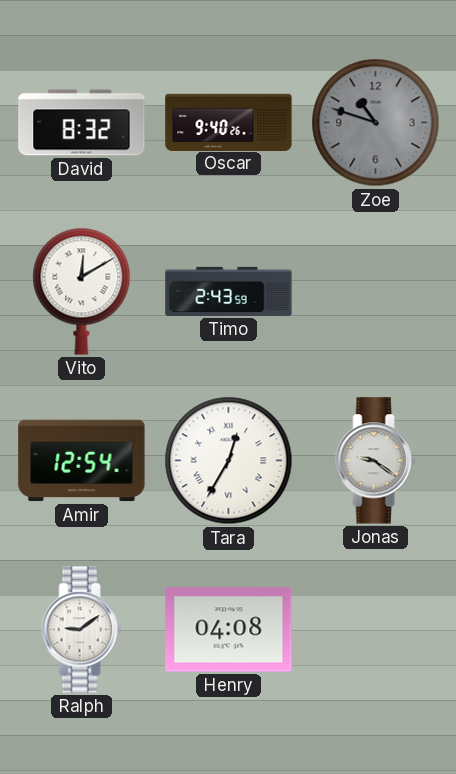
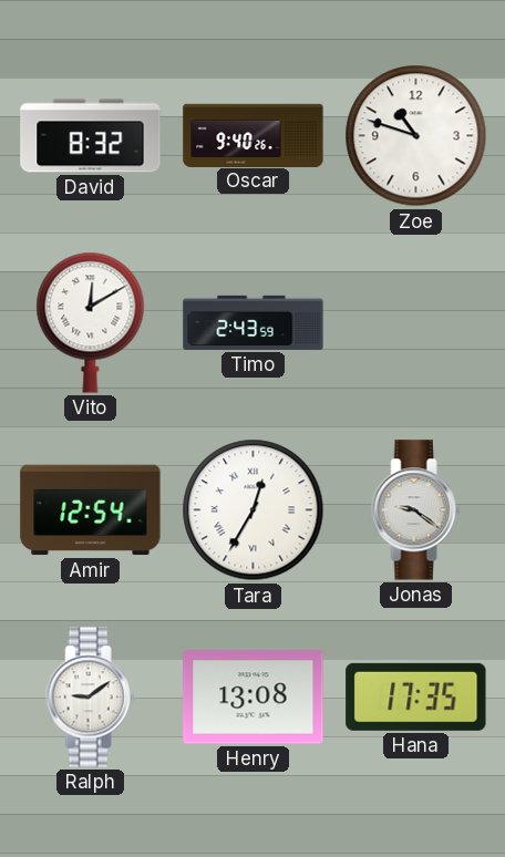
Zoe dial: grey -> white (416, 136)
Henry: 04:08 -> 13:08 (254, 698)
Hana: none -> 17:35 (416, 696)
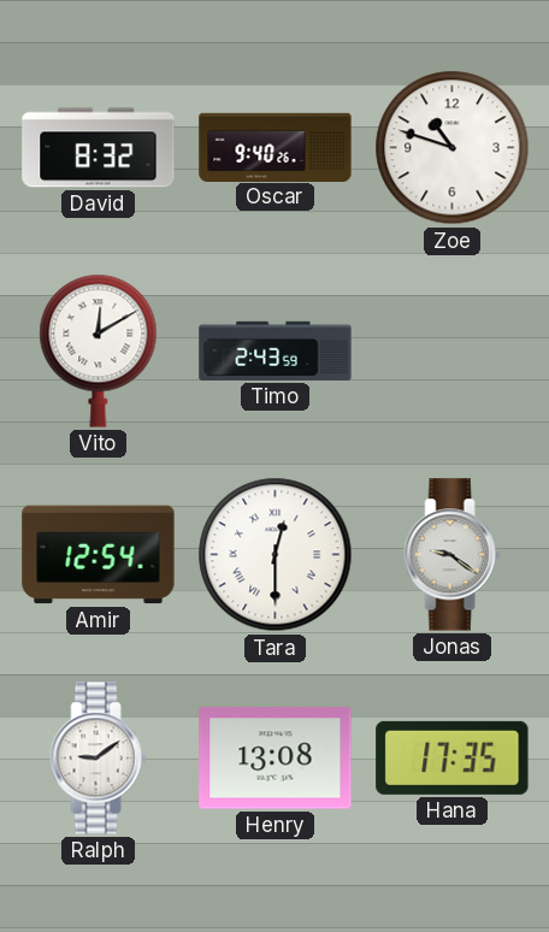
Tara: 12:35 -> 12:30 (276, 555)
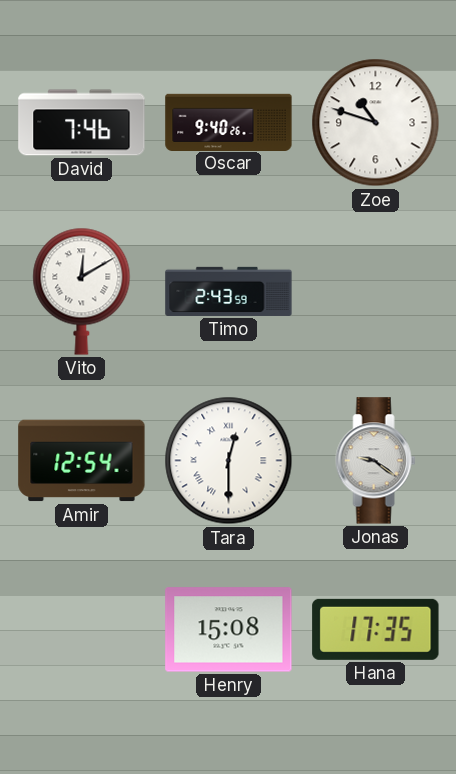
David: 8:32 -> 7:46 (82, 123)
Ralph: 9:09 -> none (99, 759)
Henry: 13:08 -> 15:08 (229, 630)
